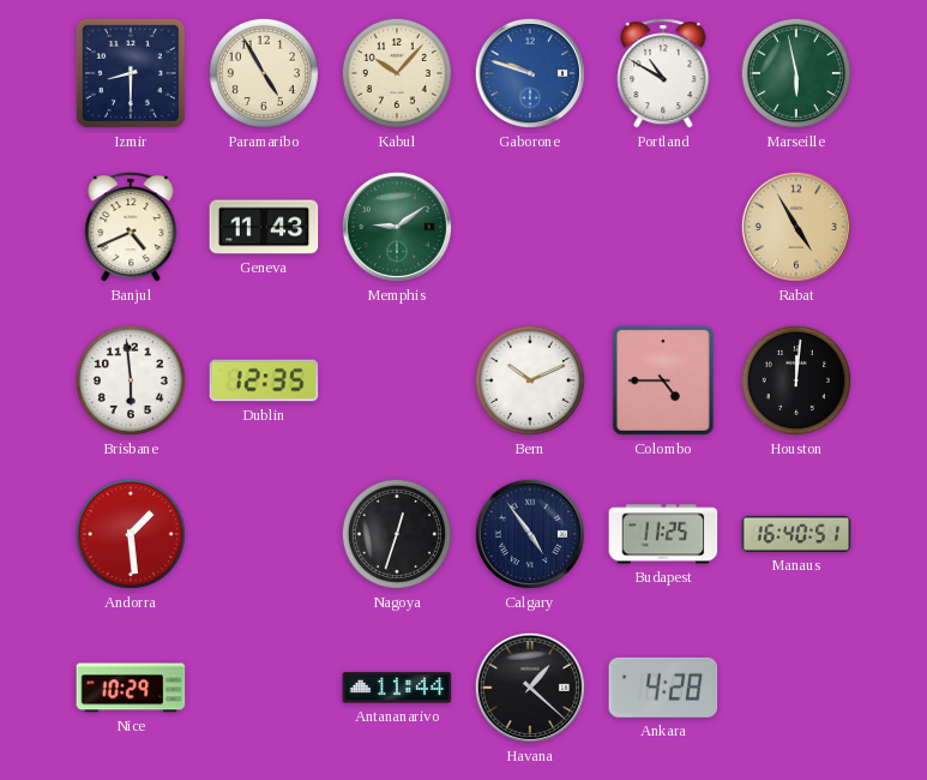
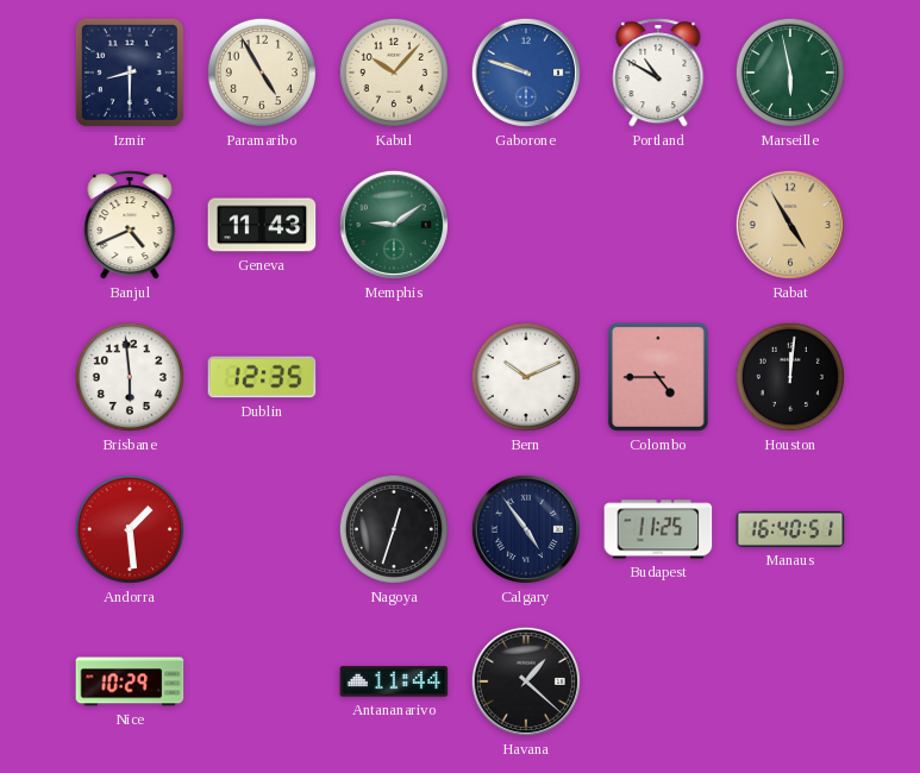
Ankara: 4:28 -> none (663, 688)
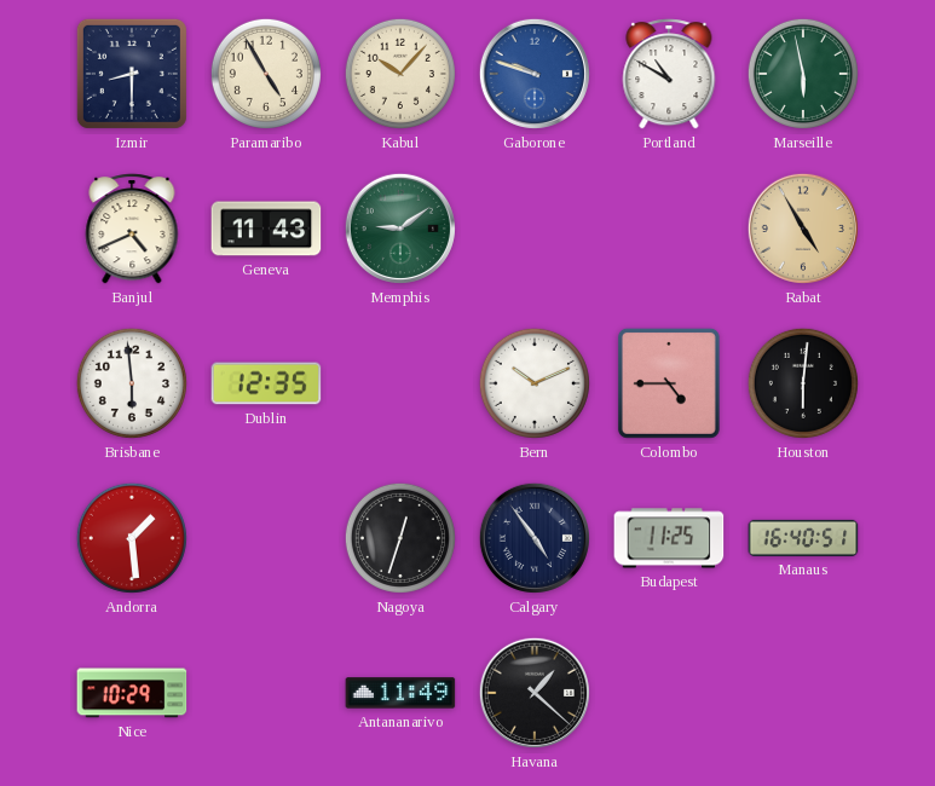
Houston: 12:01 -> 6:01 (803, 383)
Antananarivo: 11:44 -> 11:49 (400, 693)
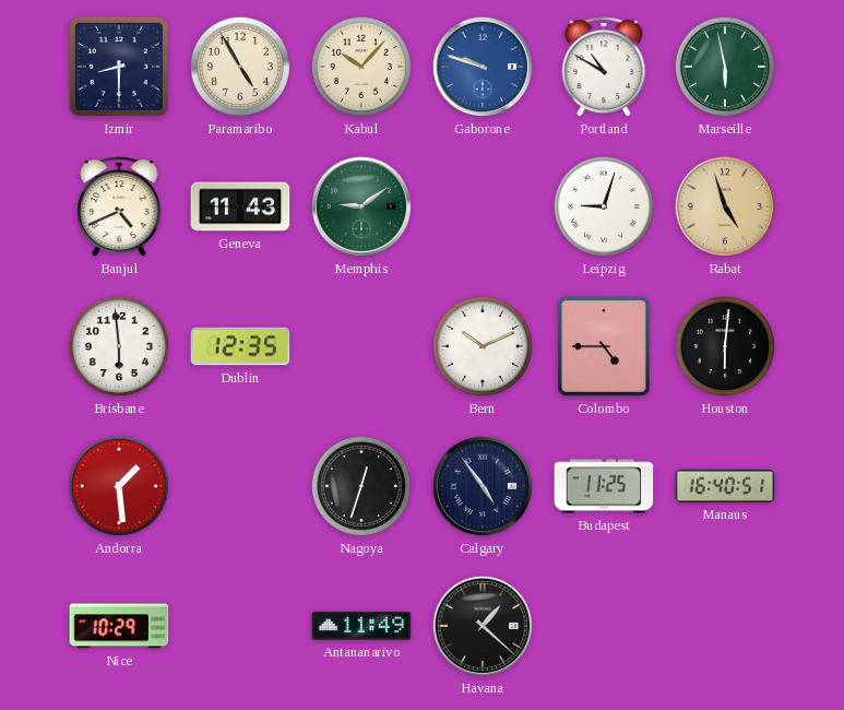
Leipzig: none -> 9:03 (604, 206)
Rabat: 4:55 -> 4:57 (725, 206)
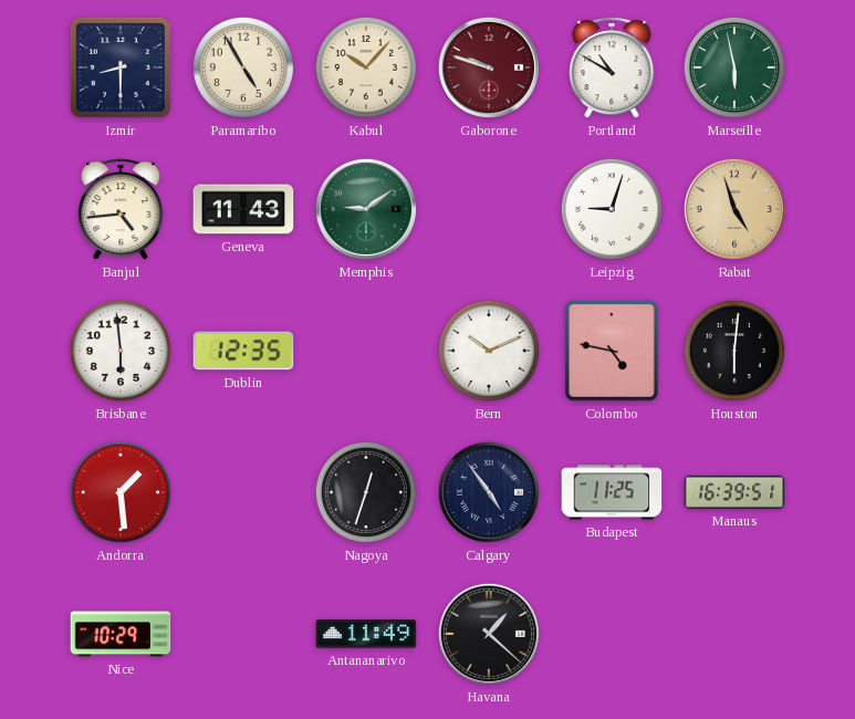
Gaborone dial: blue -> burgundy (489, 67)
Banjul: 4:41 -> 4:44 (121, 209)
Colombo: 4:45 -> 4:47 (612, 351)
Manaus: 16:40 -> 16:39 (734, 492)
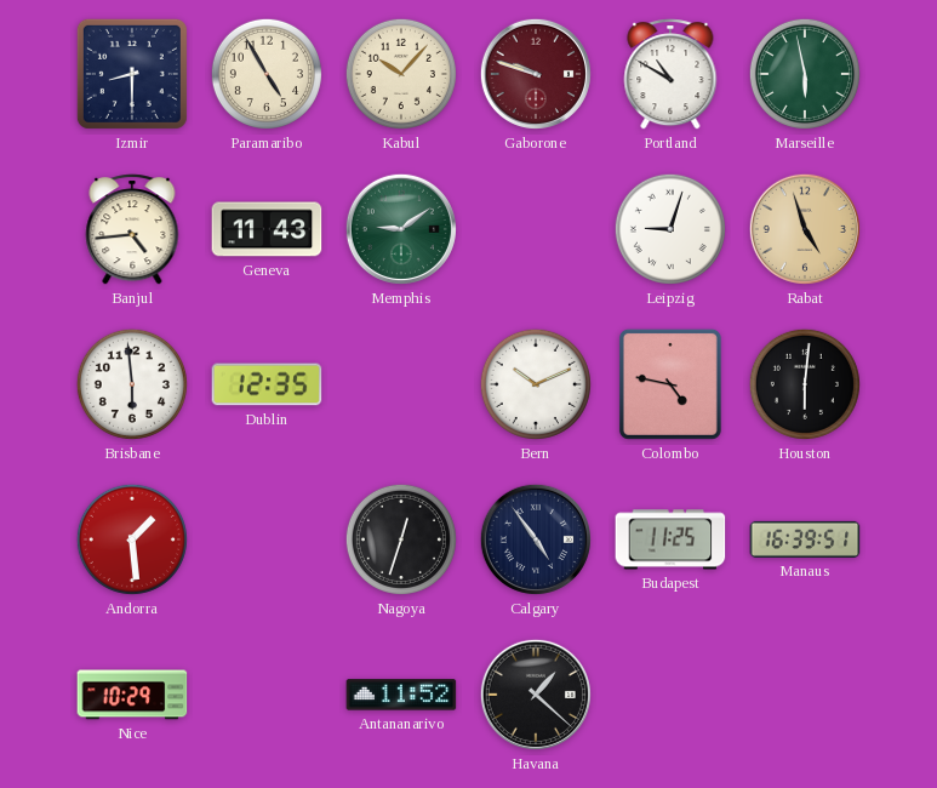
Antananarivo: 11:49 -> 11:52 (401, 695)
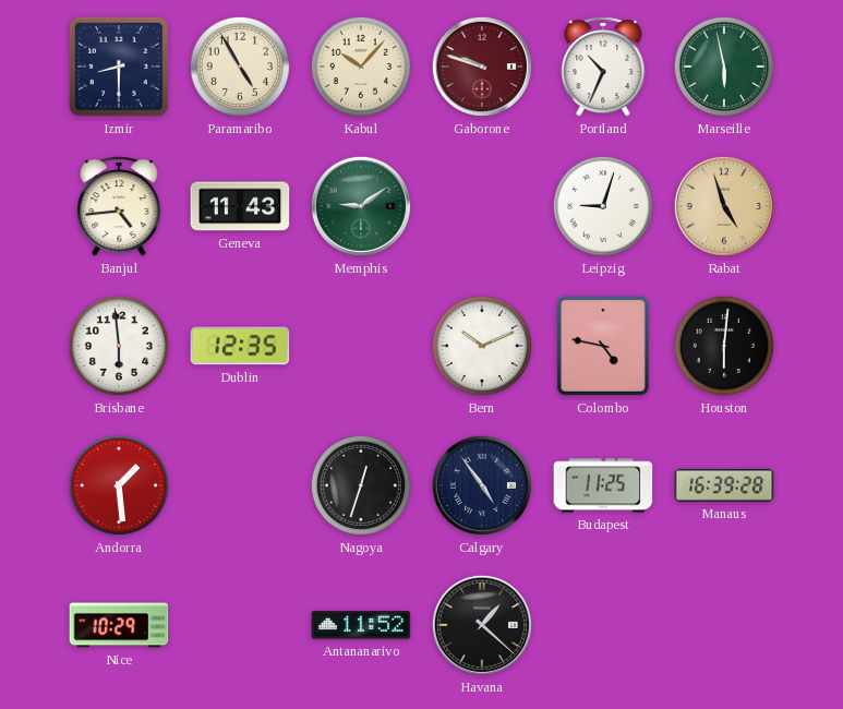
Portland: 10:50 -> 10:34 (603, 67)
Manaus: 16:39:51 -> 16:39:28 (724, 485)
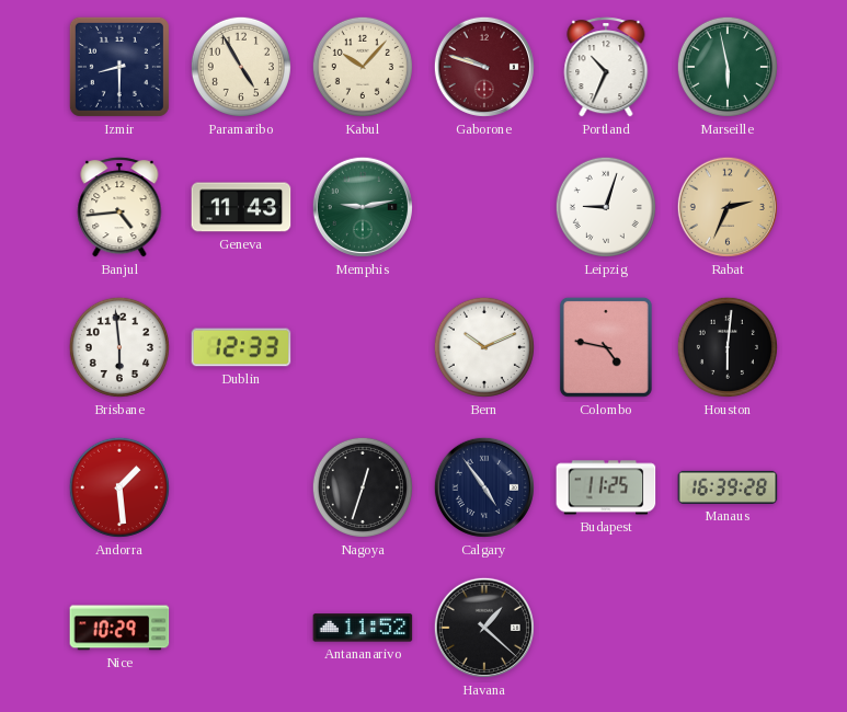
Memphis: 9:09 -> 9:13 (363, 207)
Rabat: 4:57 -> 2:34 (728, 207)
Dublin: 12:35 -> 12:33 (241, 347)
